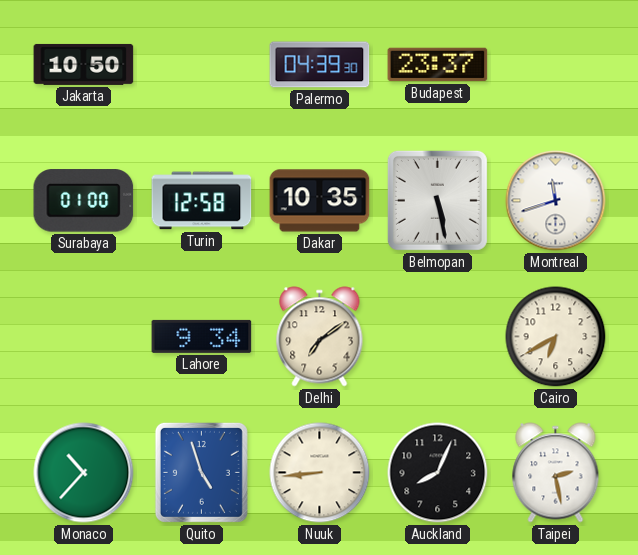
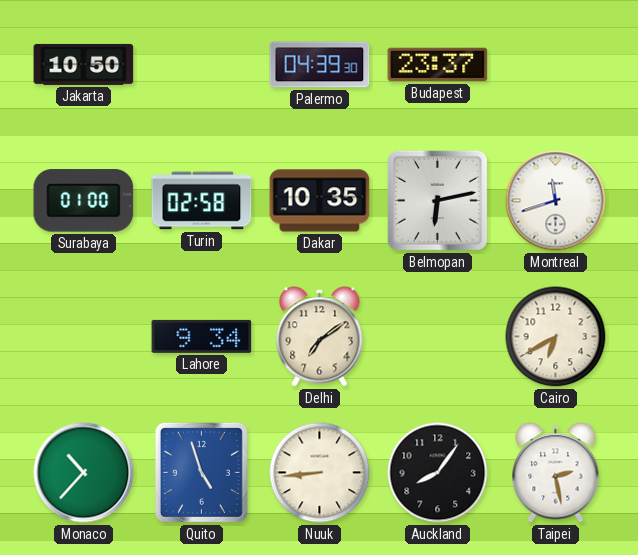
Turin: 12:58 -> 02:58 (202, 201)
Belmopan: 5:28 -> 6:13 (437, 200)
Auckland: 8:04 -> 8:06 (438, 473)
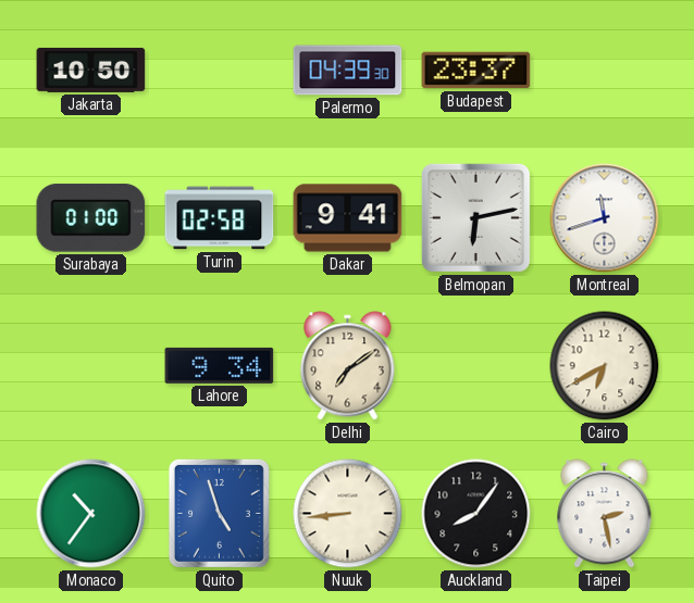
Dakar: 10:35 -> 9:41 (348, 218)
Monaco: 10:37 -> 10:36 (91, 514)
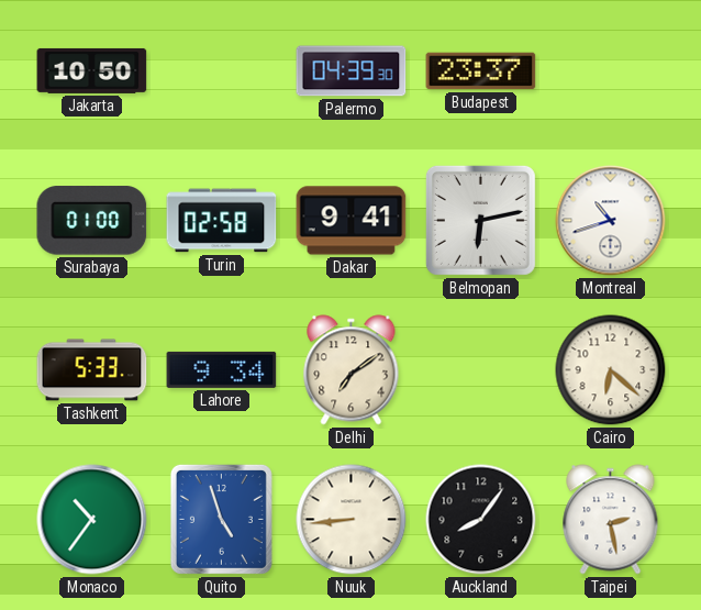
Montreal: 11:42 -> 10:42 (611, 221)
Tashkent: none -> 5:33 (92, 370)
Cairo: 6:40 -> 6:22 (611, 370)
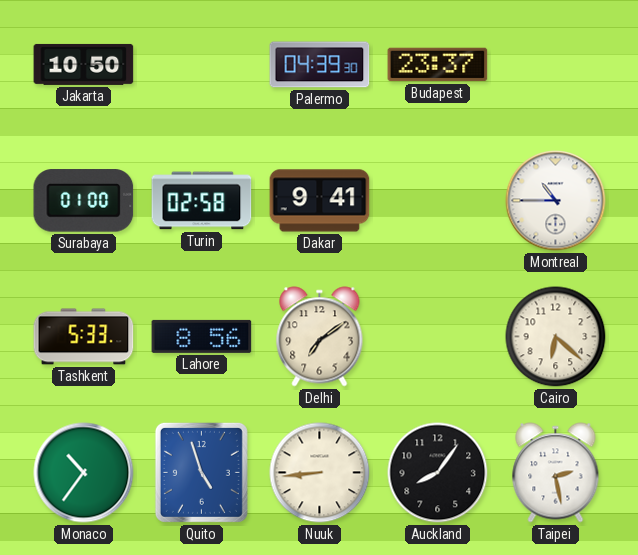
Belmopan: 6:13 -> none (480, 220)
Montreal: 10:42 -> 10:45 (556, 201)
Lahore: 9:34 -> 8:56 (202, 336)
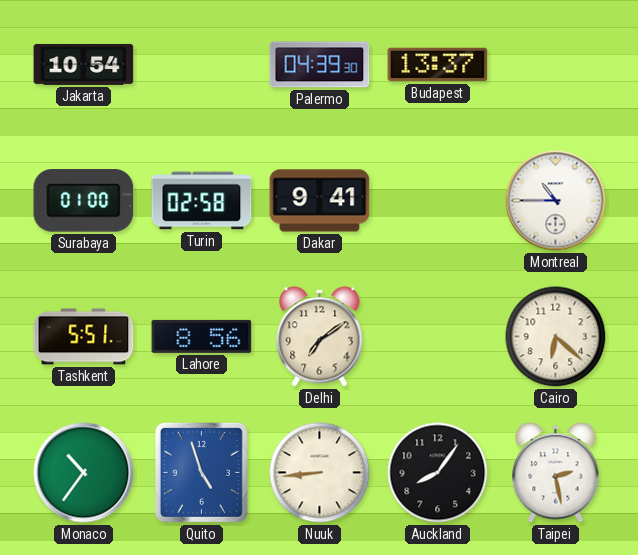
Jakarta: 10:50 -> 10:54 (84, 64)
Budapest: 23:37 -> 13:37 (438, 65)
Tashkent: 5:33 -> 5:51 (84, 337)
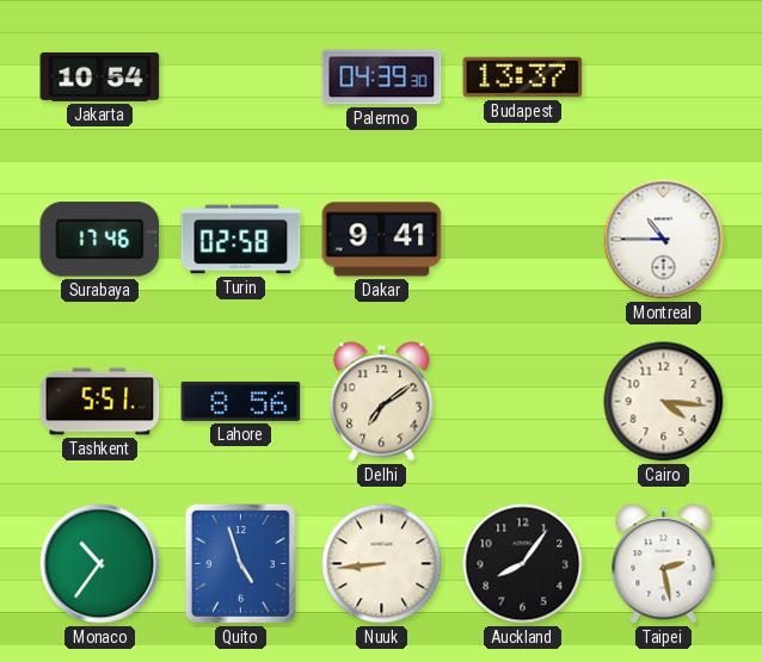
Surabaya: 01:00 -> 17:46 (100, 240)
Cairo: 6:22 -> 4:16 (664, 402)
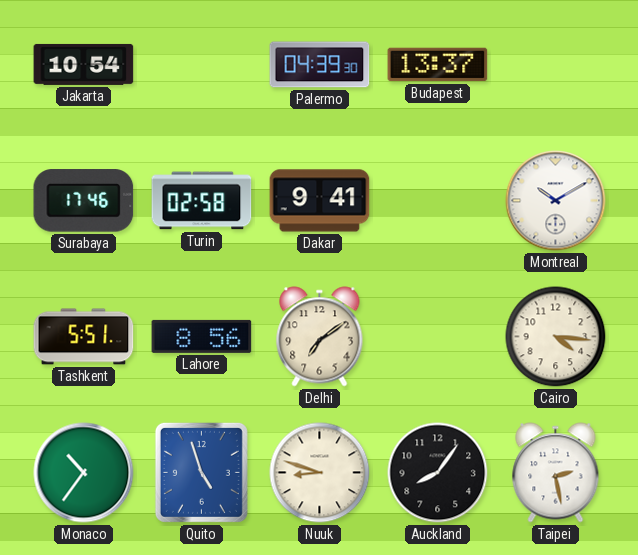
Montreal: 10:45 -> 10:10 (556, 201)
Nuuk: 8:44 -> 8:48 (320, 473)
